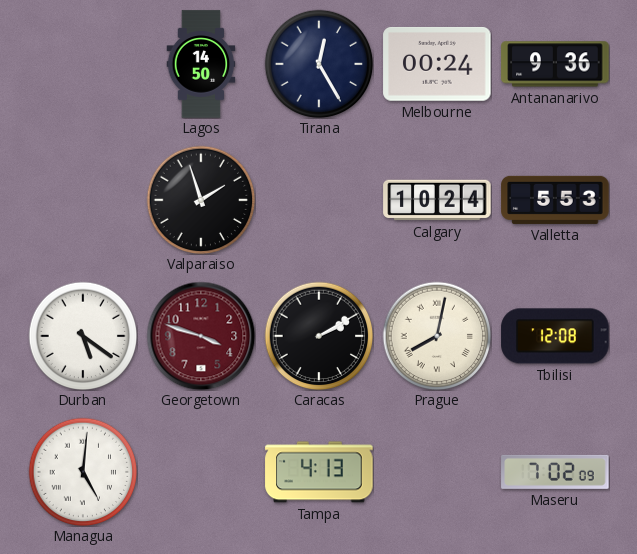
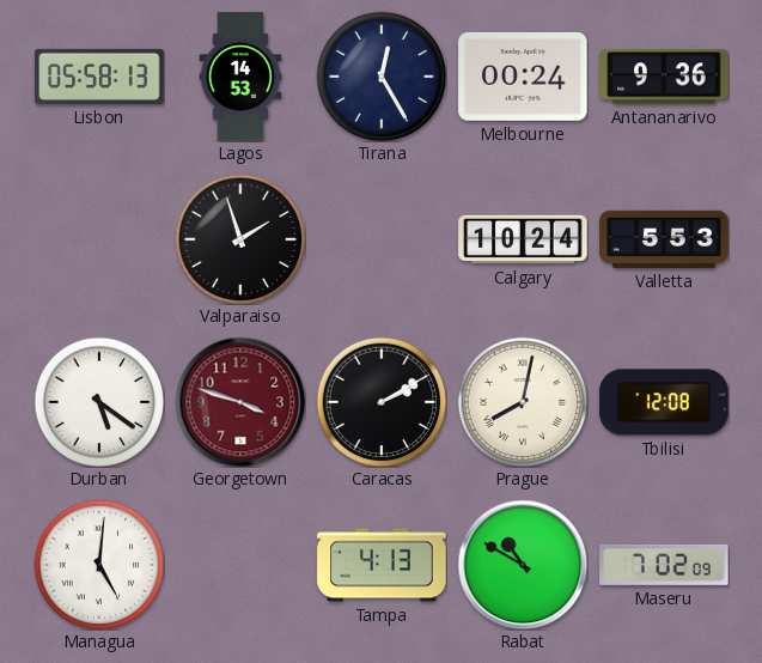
Lisbon: none -> 05:58 (99, 77)
Lagos: 14:50 -> 14:53 (240, 77)
Rabat: none -> 10:50 (523, 565)
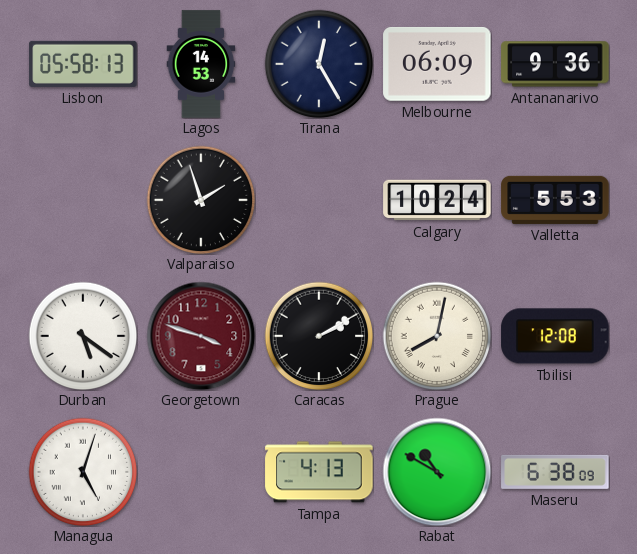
Melbourne: 00:24 -> 06:09 (437, 64)
Managua: 5:01 -> 5:03 (83, 472)
Maseru: 7:02 -> 6:38 (555, 472)
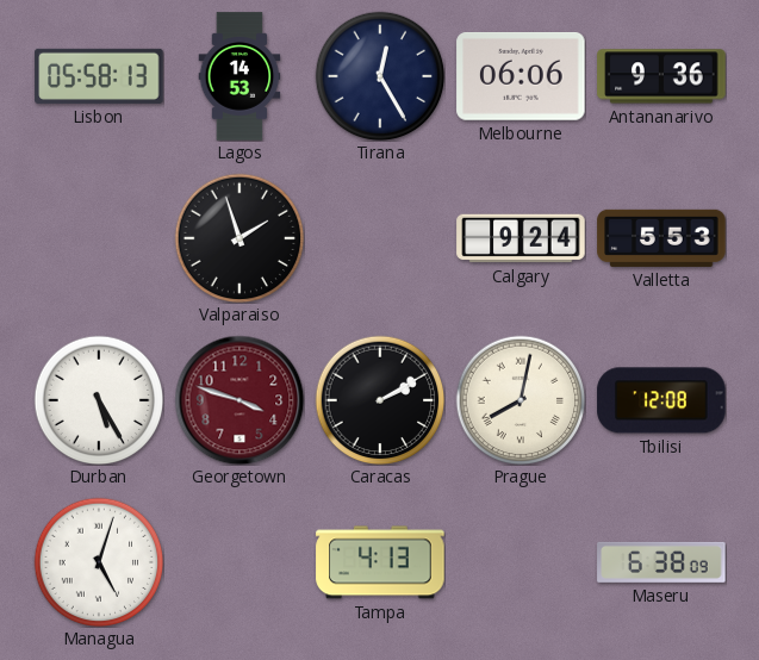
Melbourne: 06:09 -> 06:06 (521, 76)
Calgary: 10:24 -> 9:24 (521, 238)
Durban: 5:21 -> 5:25 (99, 400)
Rabat: 10:50 -> none (437, 472)
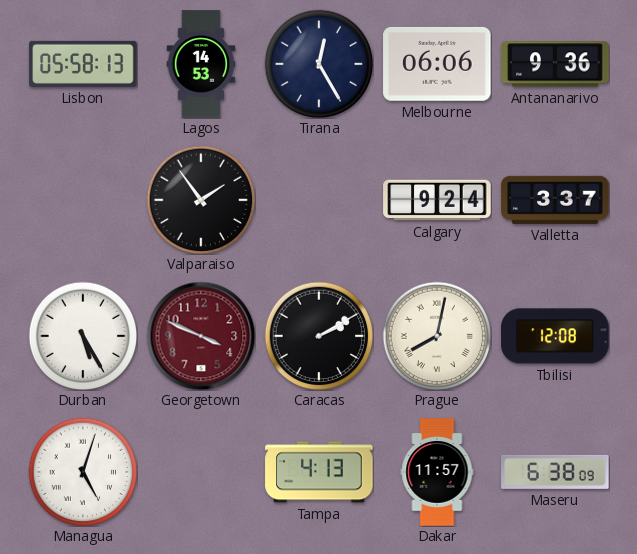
Valparaiso: 1:57 -> 1:54 (201, 200)
Valletta: 5:53 -> 3:37 (555, 200)
Georgetown: 3:48 -> 3:49 (201, 336)
Dakar: none -> 11:57 (437, 472)
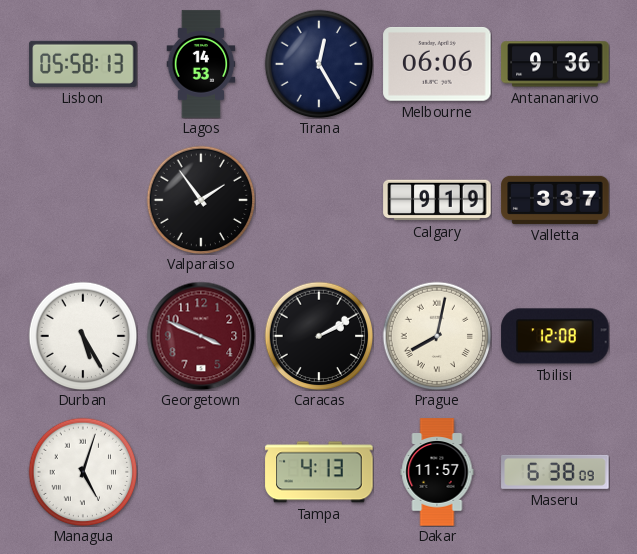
Calgary: 9:24 -> 9:19 (437, 200)
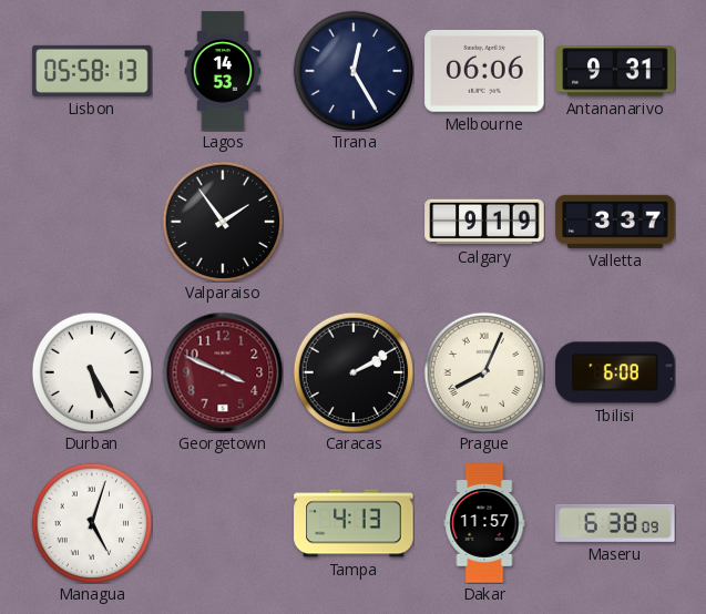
Antananarivo: 9:36 -> 9:31 (615, 71)
Prague: 8:02 -> 8:04 (484, 372)
Tbilisi: 12:08 -> 6:08 (615, 372)
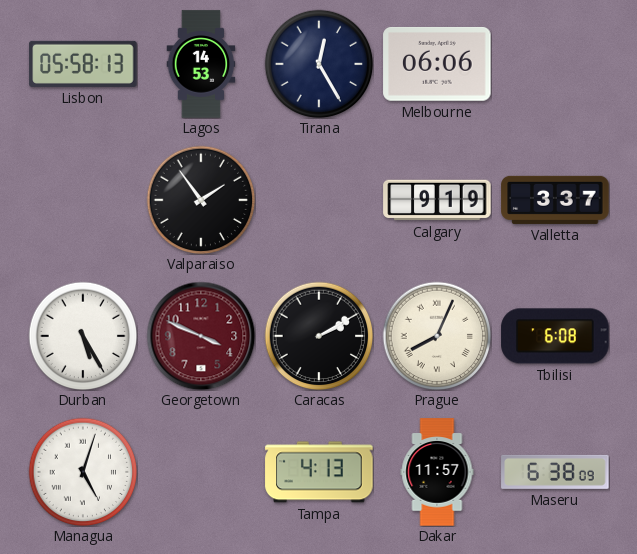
Antananarivo: 9:31 -> none (615, 71)
